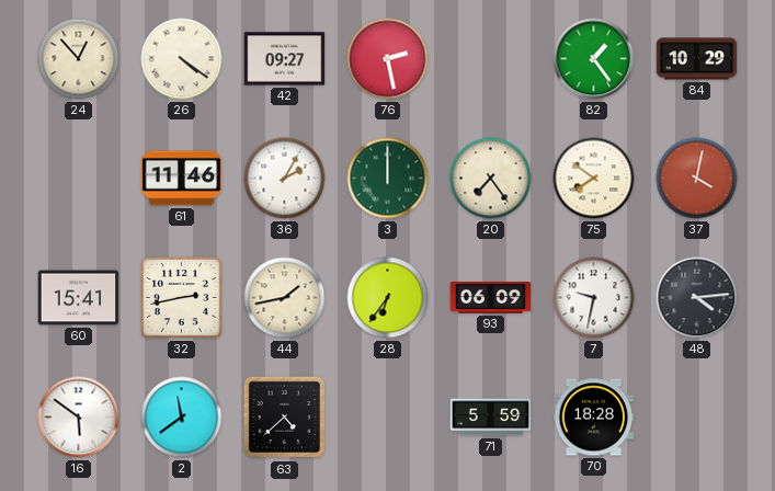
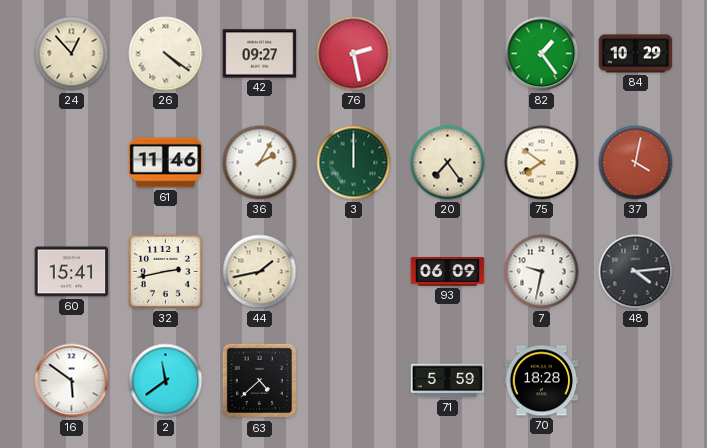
28: 6:36 -> none (388, 298)
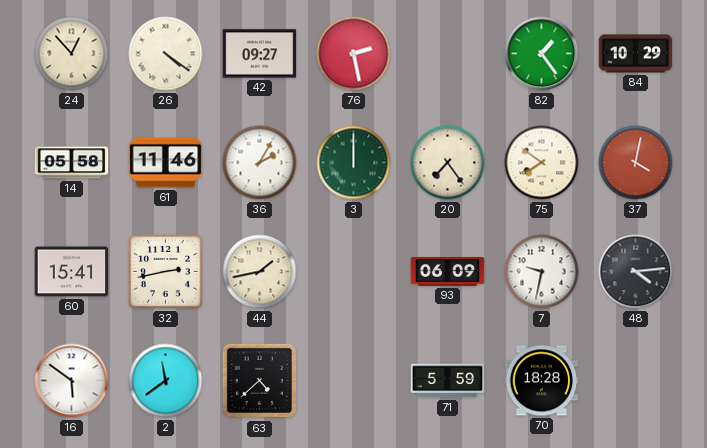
14: none -> 05:58 (72, 163)
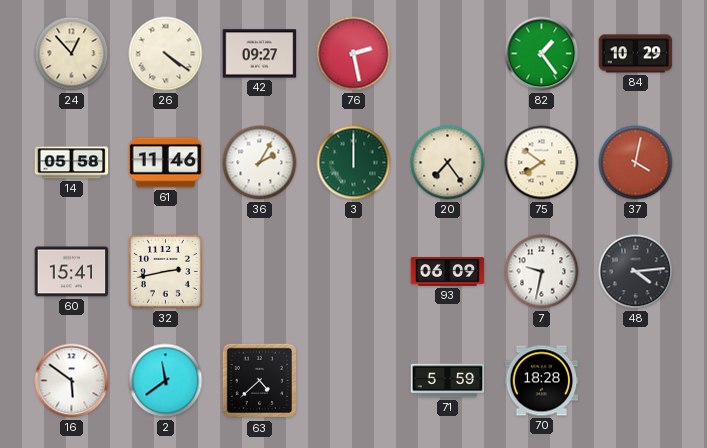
44: 1:43 -> none (260, 272)
